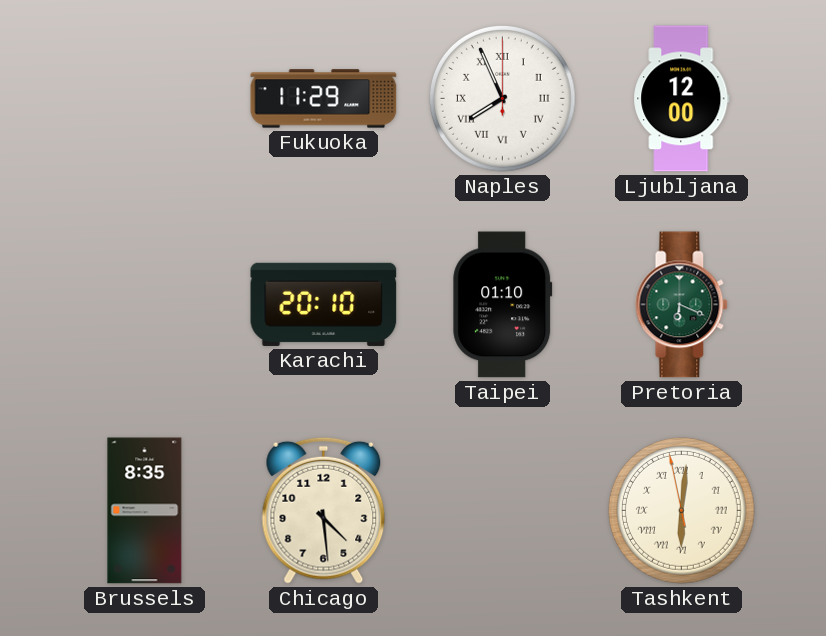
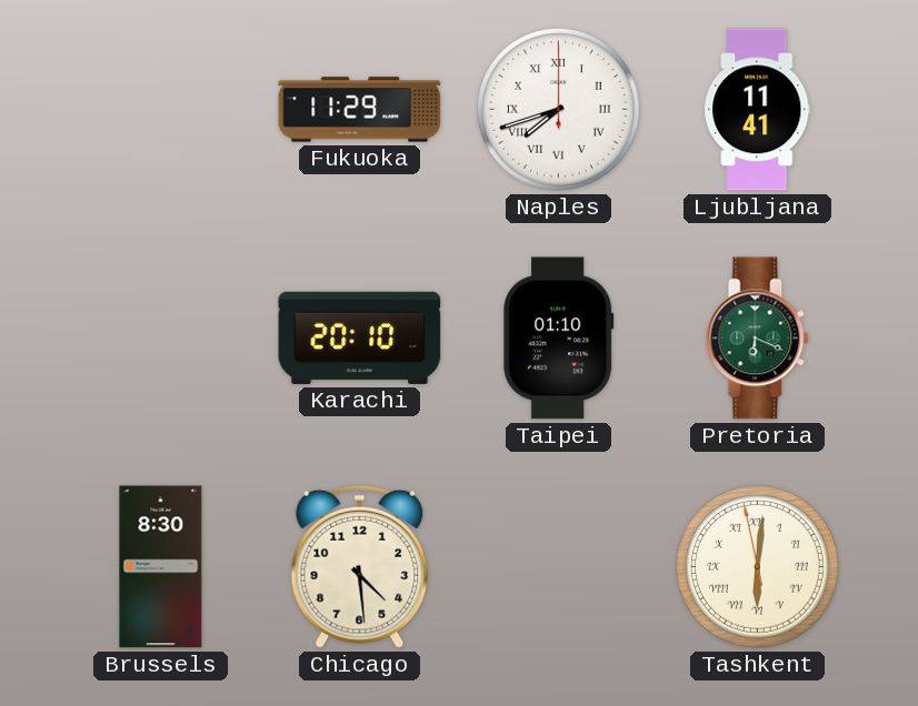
Naples: 7:56 -> 7:42 (558, 109)
Ljubljana: 12:00 -> 11:41 (758, 110)
Brussels: 8:35 -> 8:30 (161, 567)
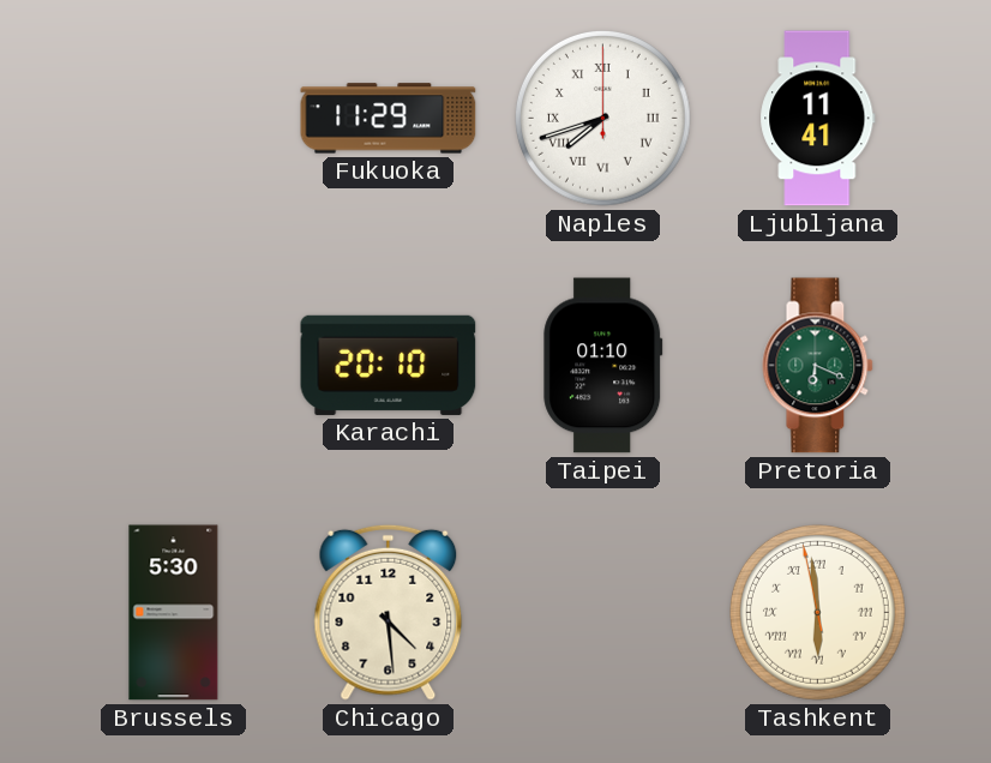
Brussels: 8:30 -> 5:30 (174, 613)
Tashkent: 6:00 -> 5:58 (817, 612)
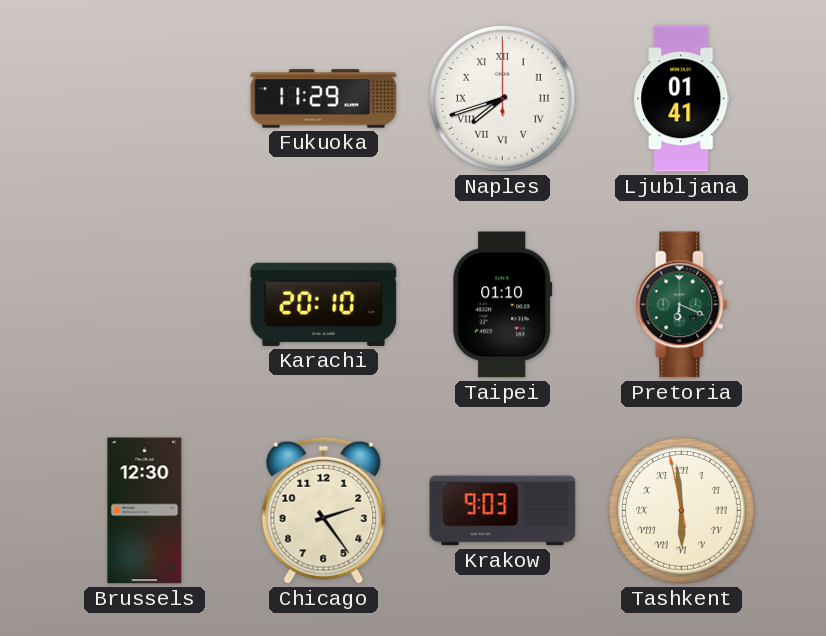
Ljubljana: 11:41 -> 01:41 (682, 99)
Brussels: 5:30 -> 12:30 (145, 511)
Chicago: 4:29 -> 2:24 (324, 510)
Krakow: none -> 9:03 (503, 511)
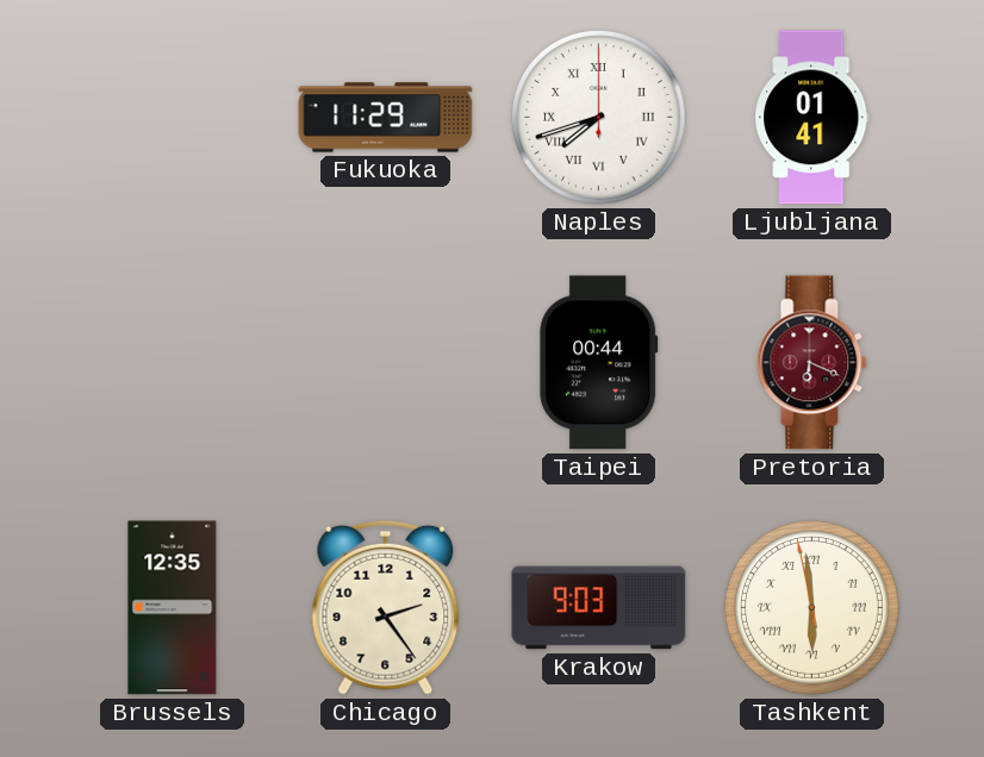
Karachi: 20:10 -> none (324, 304)
Taipei: 01:10 -> 00:44 (599, 363)
Pretoria dial: green -> burgundy (812, 363)
Brussels: 12:30 -> 12:35 (173, 608)
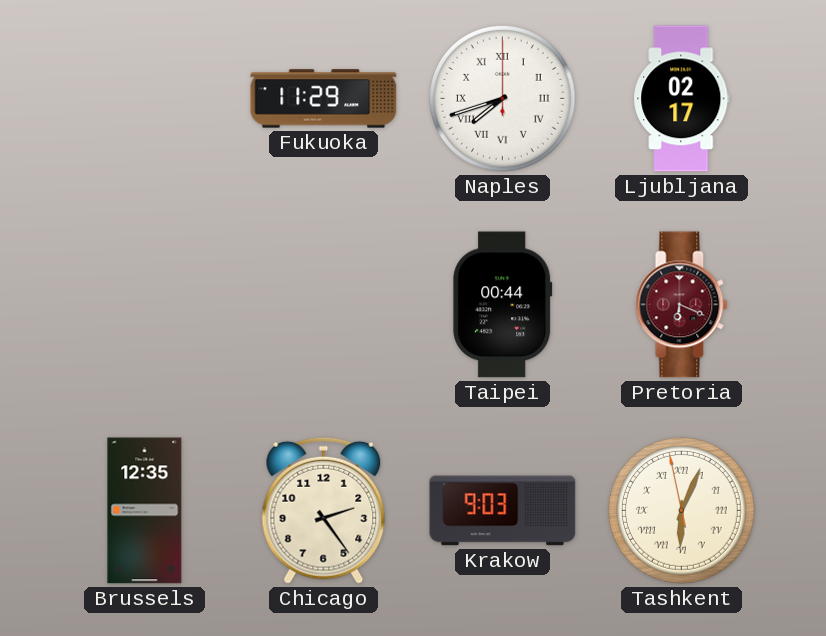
Ljubljana: 01:41 -> 02:17 (682, 99)
Tashkent: 5:58 -> 6:03 (681, 510)
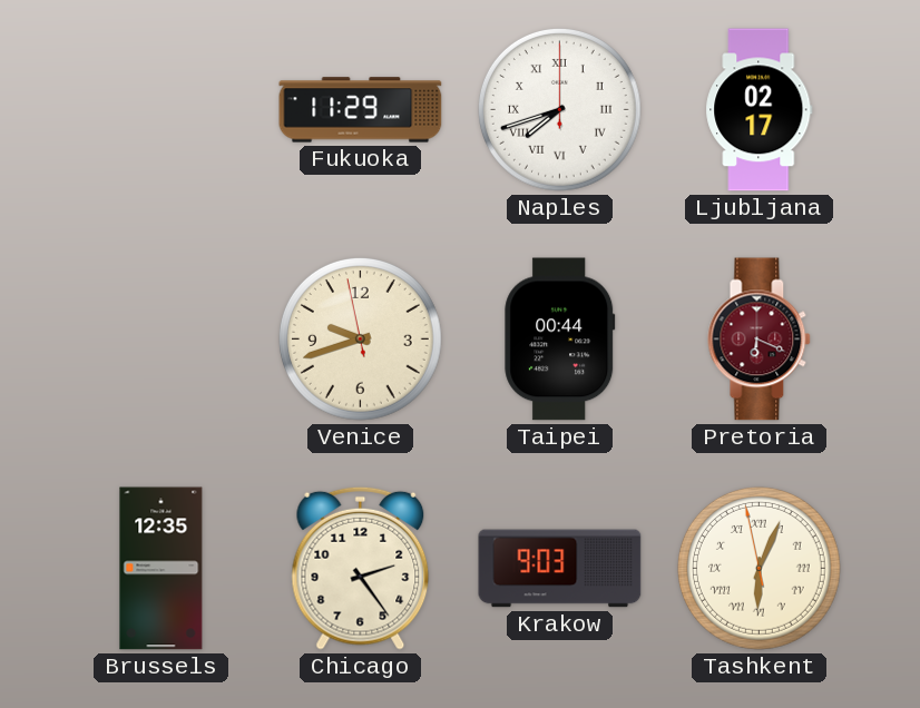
Venice: none -> 9:41 (360, 338)
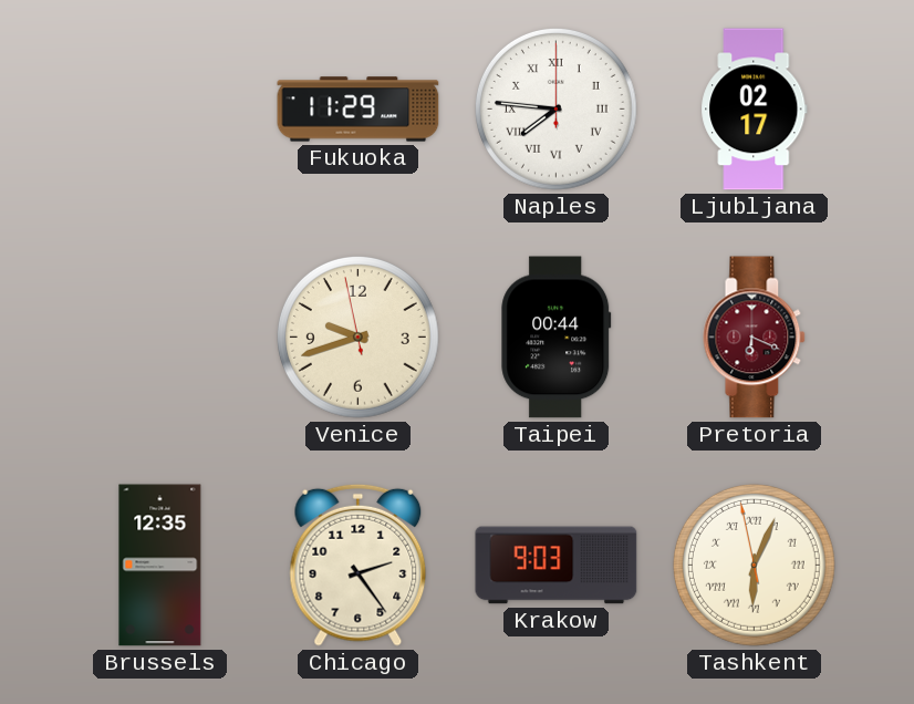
Naples: 7:42 -> 7:46 (555, 108)
